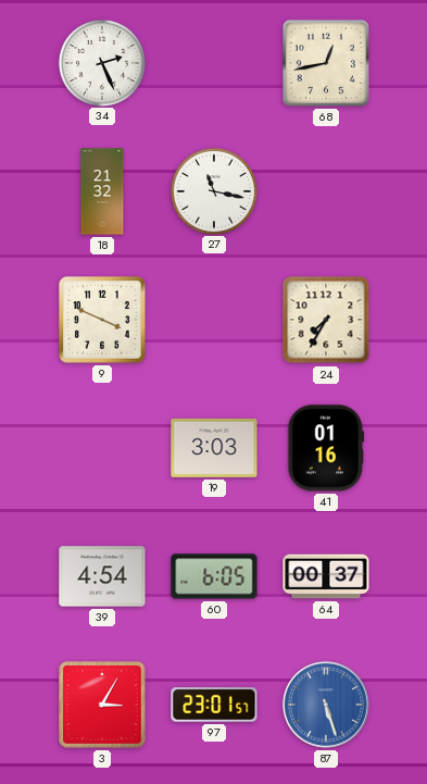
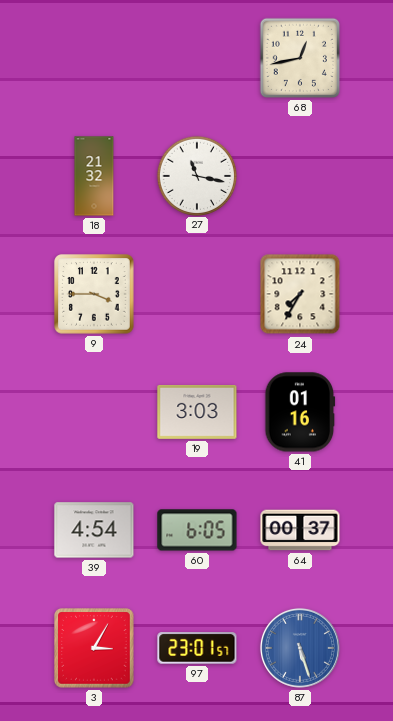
34: 2:26 -> none (101, 62)
9: 3:49 -> 3:45 (94, 294)
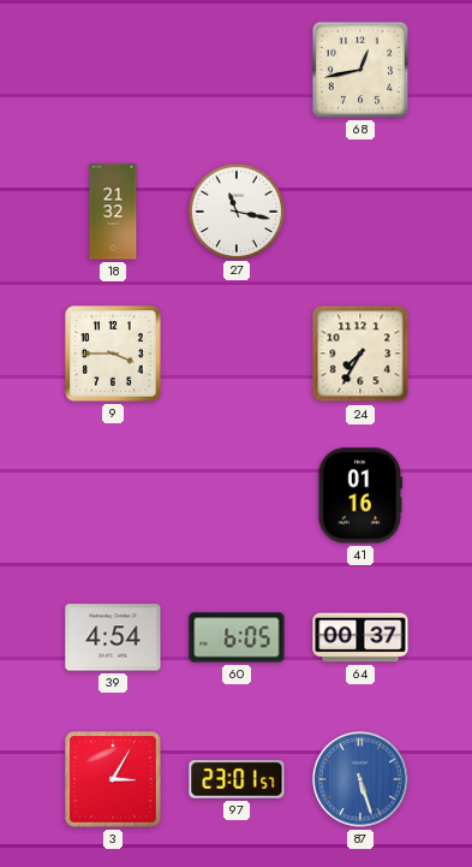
19: 3:03 -> none (197, 412)
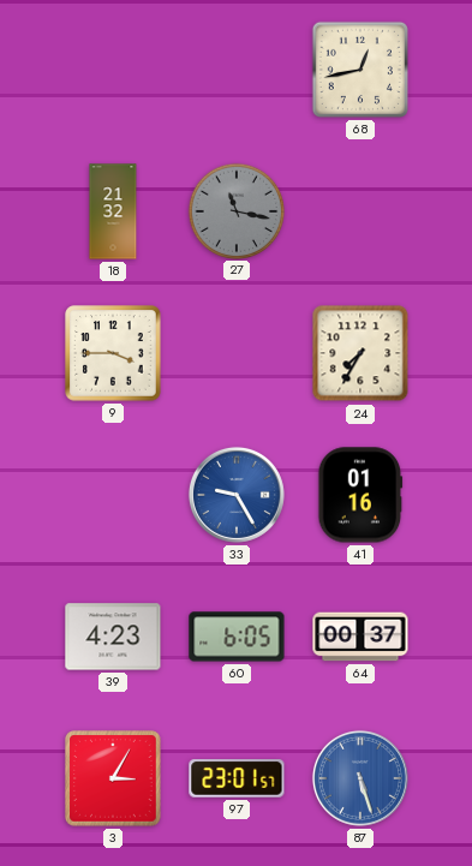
27 dial: white -> grey (235, 210)
33: none -> 9:25 (237, 495)
39: 4:54 -> 4:23 (113, 637)
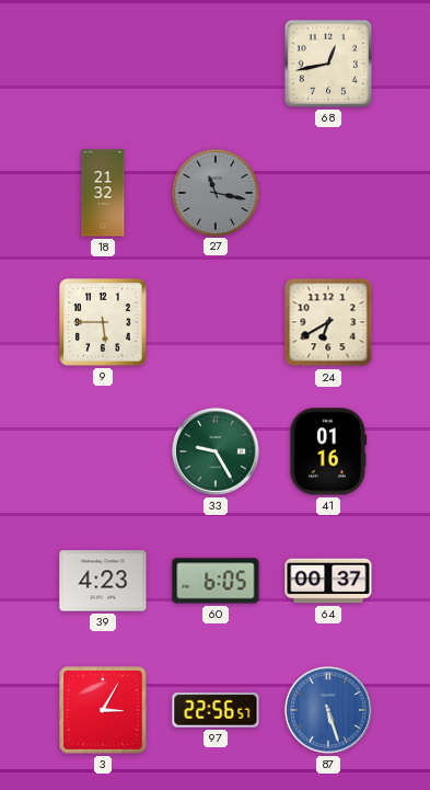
9: 3:45 -> 5:45 (103, 322)
24: 7:35 -> 6:40 (328, 322)
33 dial: blue -> green (216, 451)
97: 23:01 -> 22:56 (216, 710)
